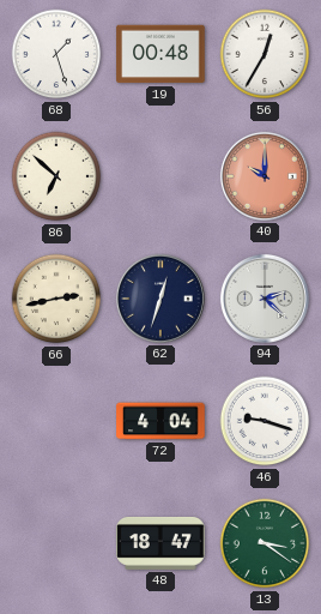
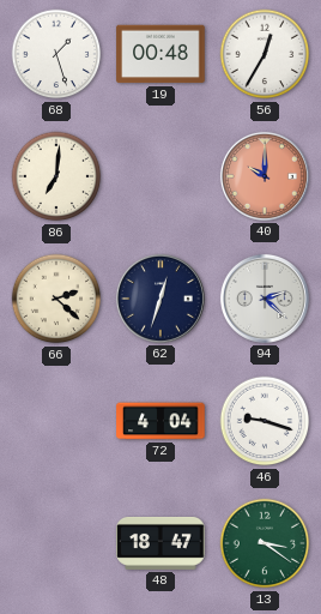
86: 6:52 -> 7:01 (56, 176)
66: 2:43 -> 2:22 (56, 299)
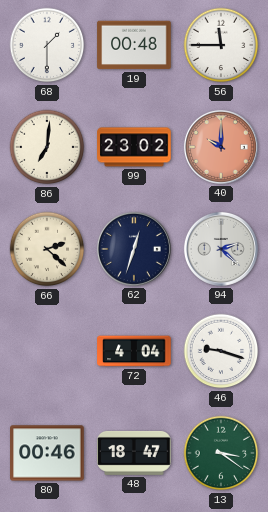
68: 1:27 -> 1:30 (47, 45)
56: 12:35 -> 11:45 (221, 45)
99: none -> 23:02 (134, 147)
80: none -> 00:46 (47, 453)
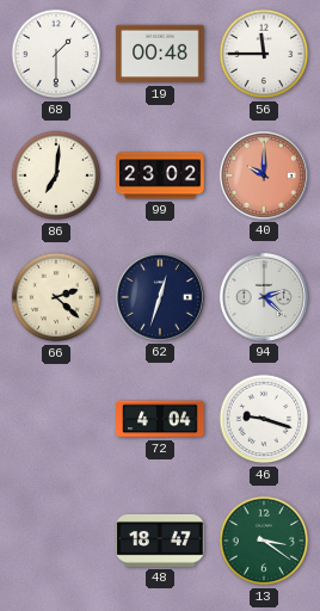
80: 00:46 -> none (47, 453)
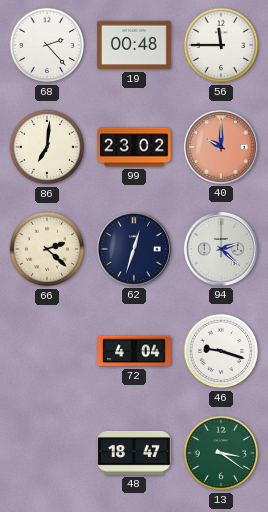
68: 1:30 -> 2:23 (47, 45)
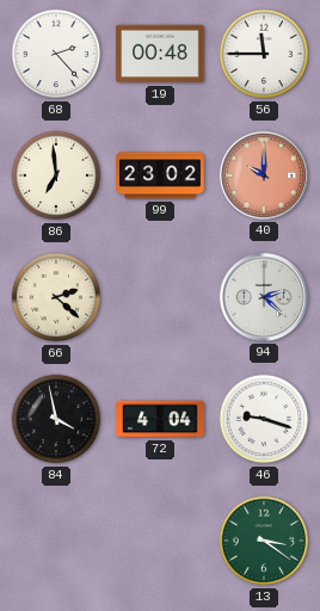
86: 7:01 -> 6:59 (56, 175)
62: 12:33 -> none (134, 249)
84: none -> 3:58 (56, 419)
48: 18:47 -> none (134, 453)
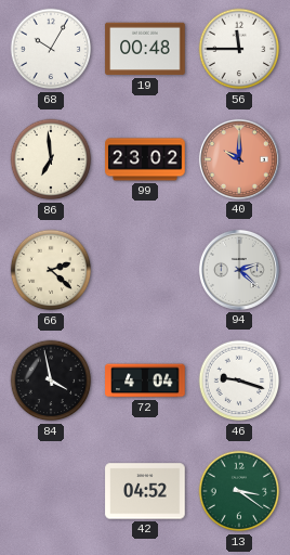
68: 2:23 -> 10:05 (51, 49)
42: none -> 04:52 (145, 491)
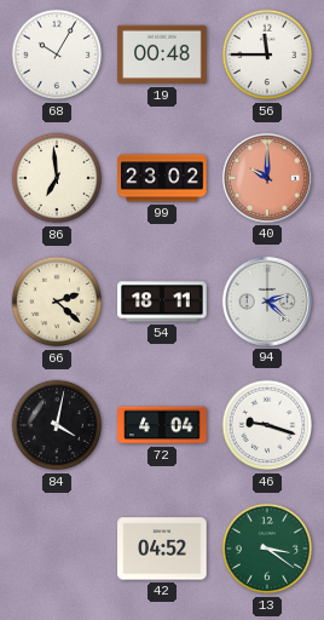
54: none -> 18:11 (162, 302)
84: 3:58 -> 4:02 (57, 425)
